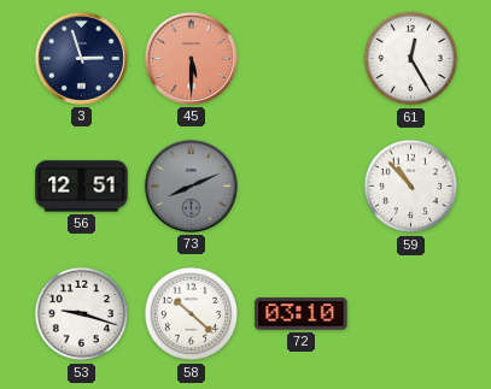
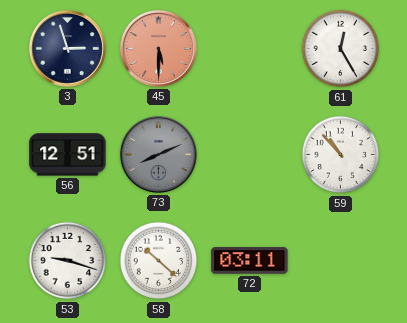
72: 03:10 -> 03:11 (250, 261)
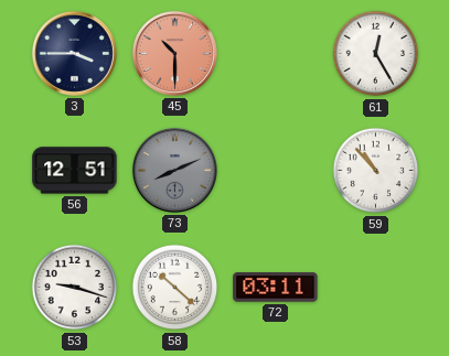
3: 2:57 -> 3:45 (74, 53)
45: 5:30 -> 10:30 (174, 53)
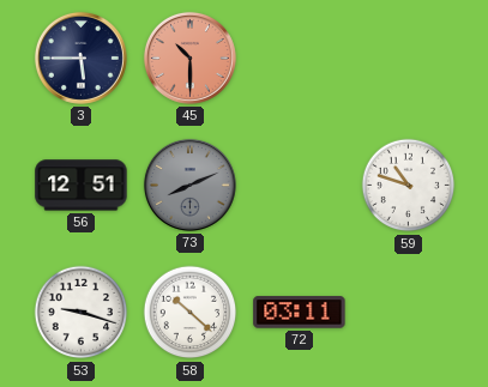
3: 3:45 -> 5:45 (80, 58)
61: 12:25 -> none (376, 54)
59: 10:53 -> 10:48 (409, 186)
